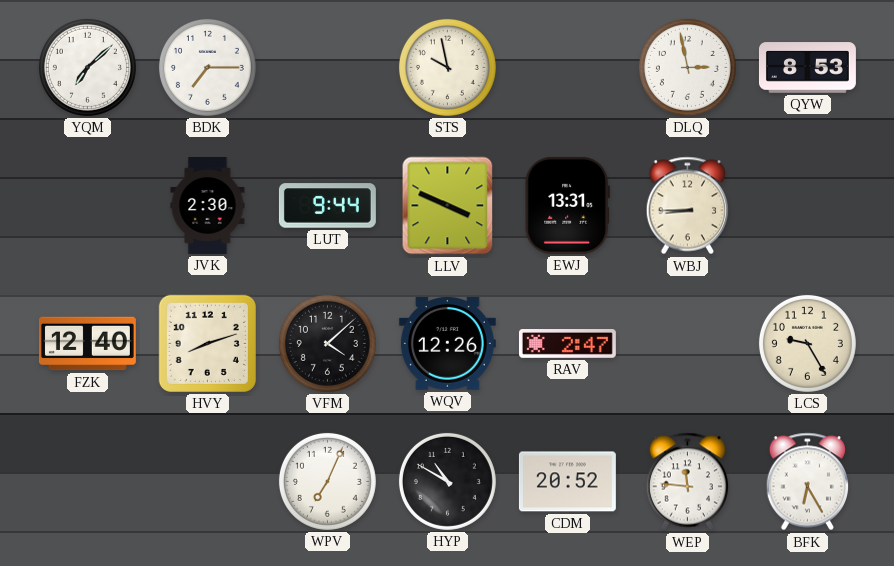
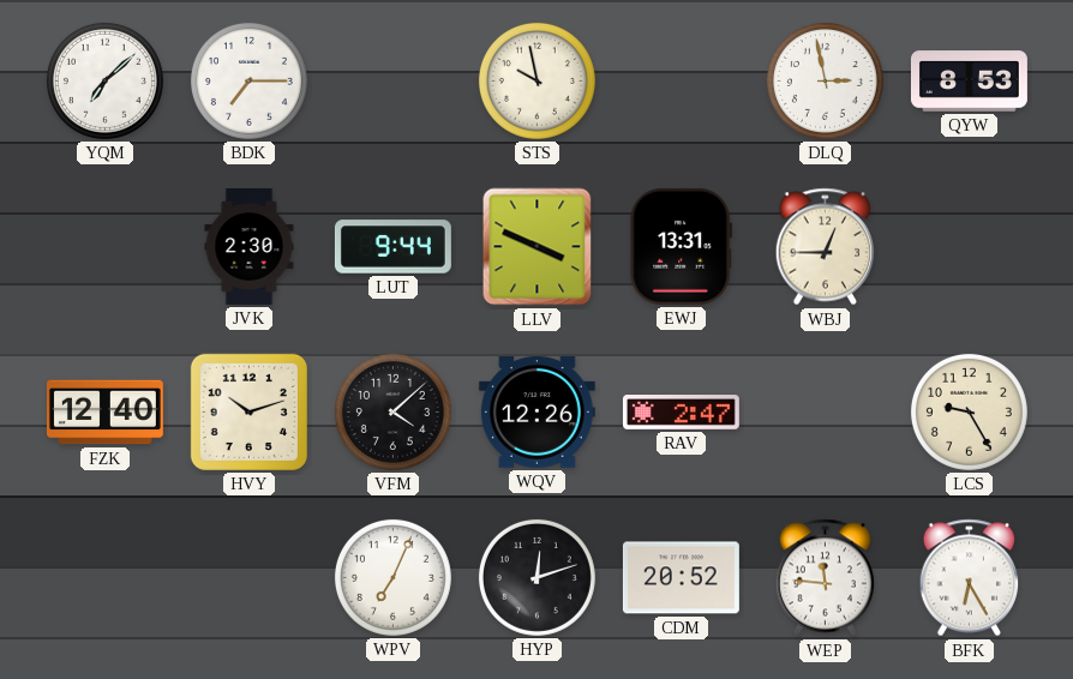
WBJ: 8:45 -> 12:45 (826, 247)
HVY: 8:12 -> 10:12 (248, 411)
HYP: 10:50 -> 12:12 (536, 577)
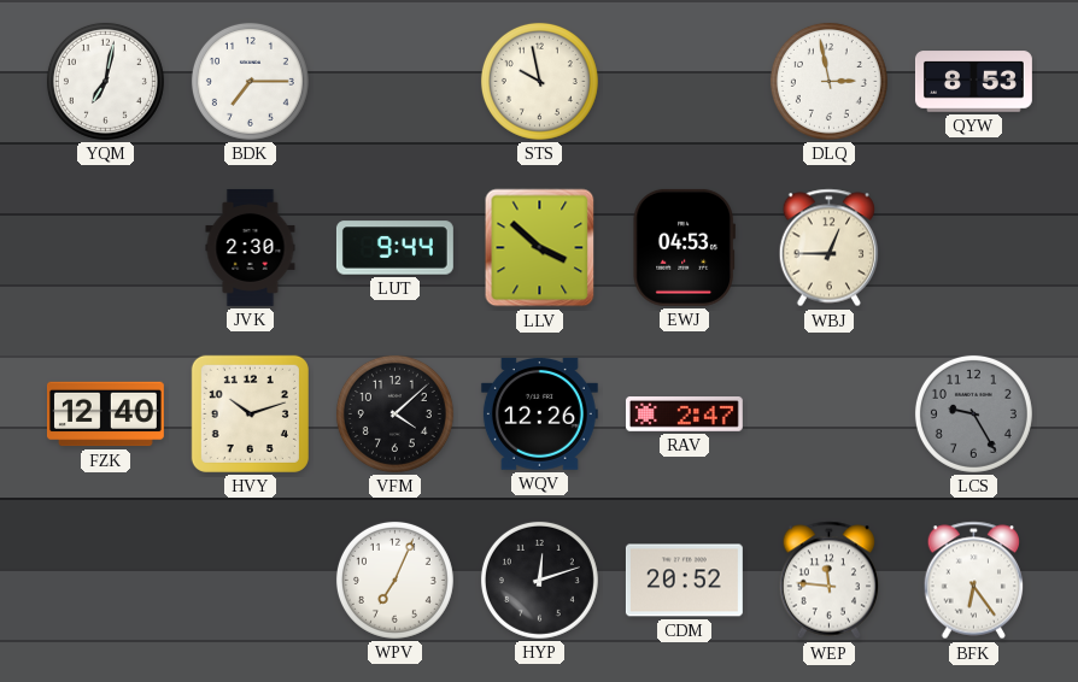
YQM: 7:08 -> 7:02 (105, 81)
LLV: 3:49 -> 3:52 (540, 248)
EWJ: 13:31 -> 04:53 (684, 247)
LCS dial: cream -> grey (973, 413)
BFK: 6:25 -> 6:24 (974, 581)
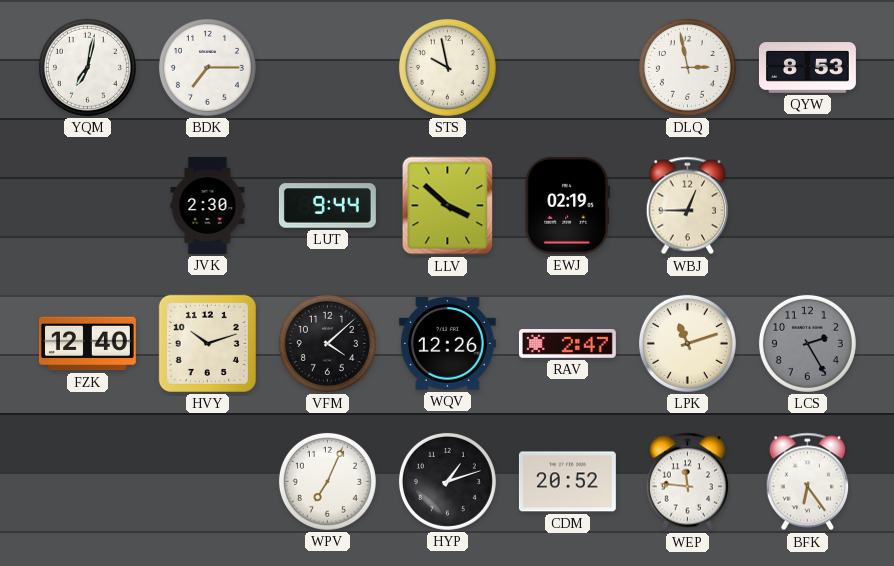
EWJ: 04:53 -> 02:19 (567, 205)
LPK: none -> 11:12 (687, 343)
LCS: 9:25 -> 2:25 (807, 343)
HYP: 12:12 -> 1:12 (447, 481)
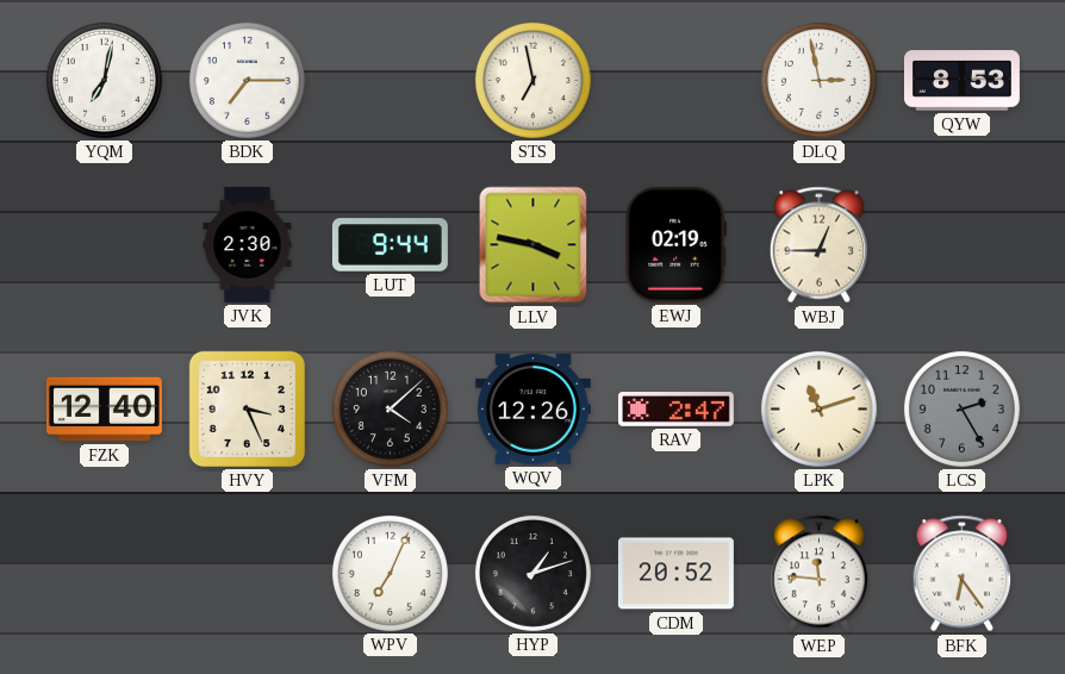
STS: 9:58 -> 6:58 (532, 80)
LLV: 3:52 -> 3:47 (534, 245)
HVY: 10:12 -> 3:26 (247, 408)
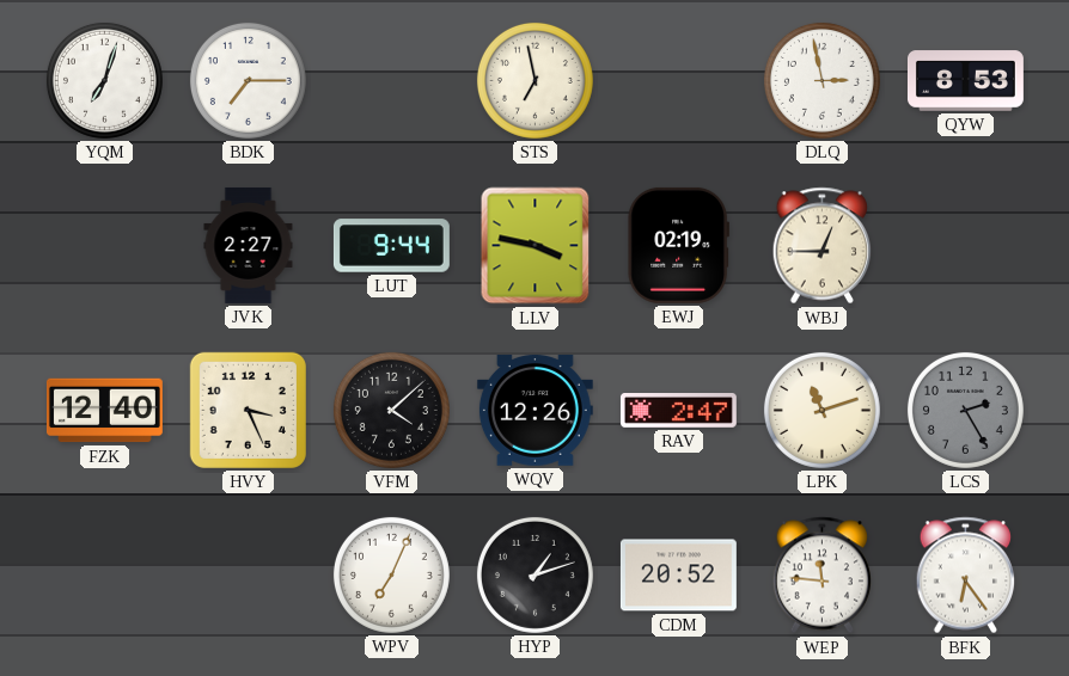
YQM: 7:02 -> 7:03 (104, 80)
JVK: 2:30 -> 2:27 (249, 245)
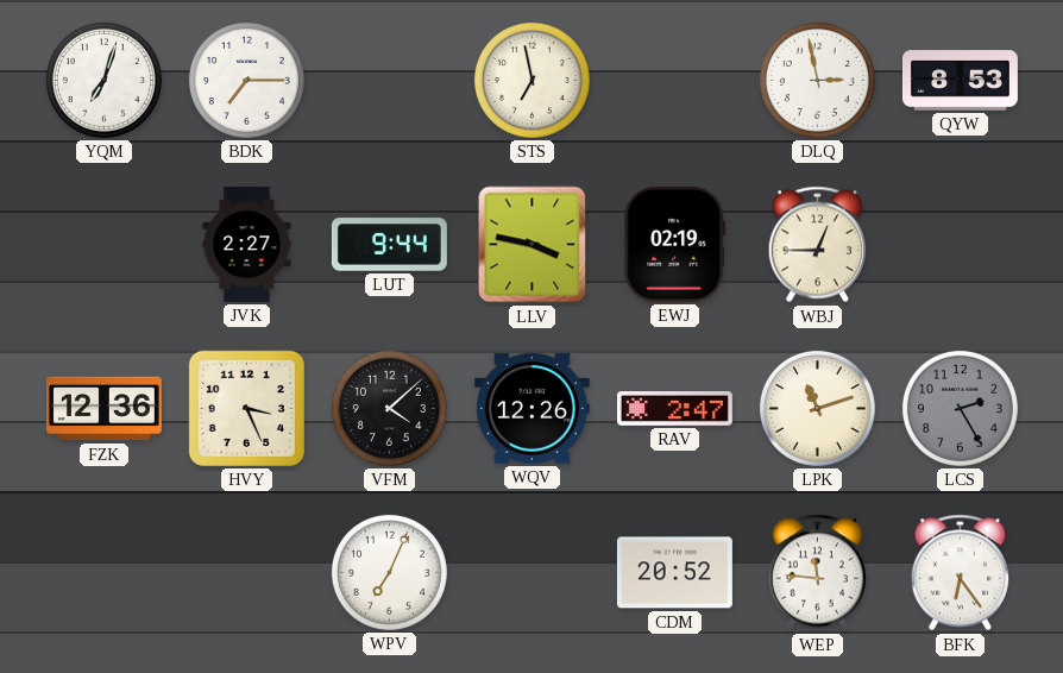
FZK: 12:40 -> 12:36 (103, 409)
HYP: 1:12 -> none (534, 574)
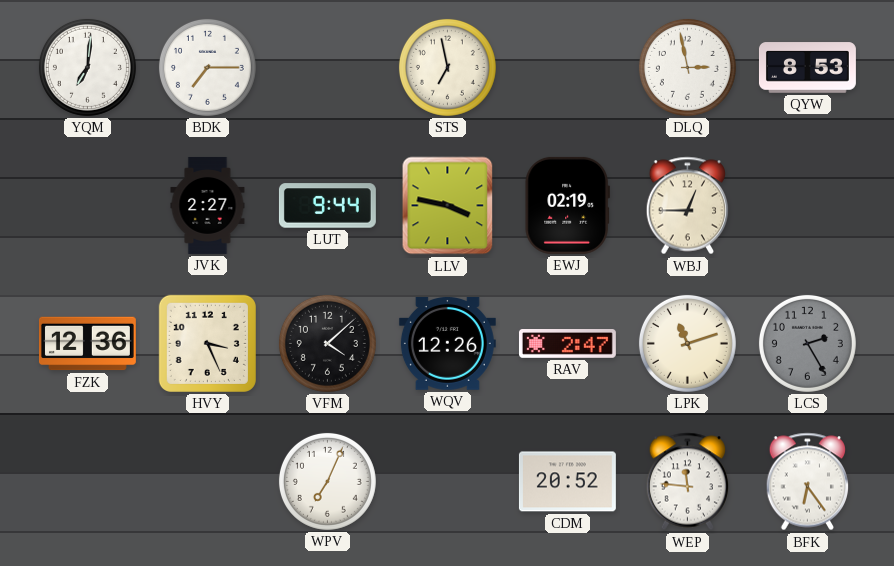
YQM: 7:03 -> 7:01 (87, 67)
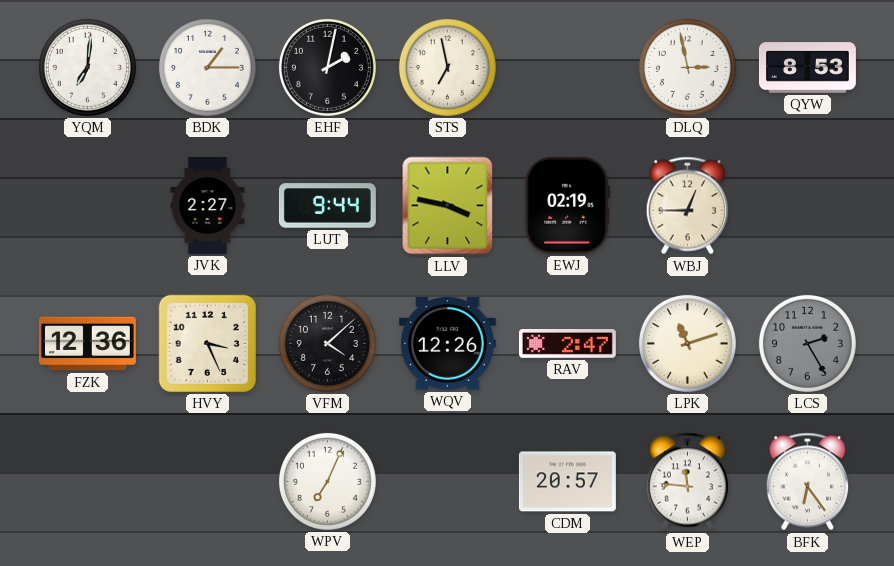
BDK: 7:15 -> 1:15 (207, 67)
EHF: none -> 2:02 (327, 67)
CDM: 20:52 -> 20:57 (567, 482)
